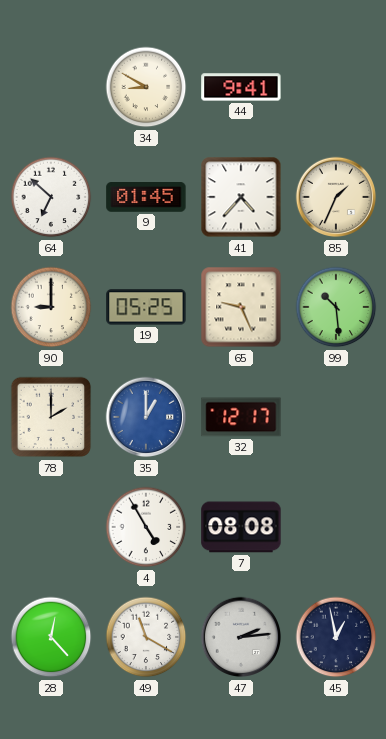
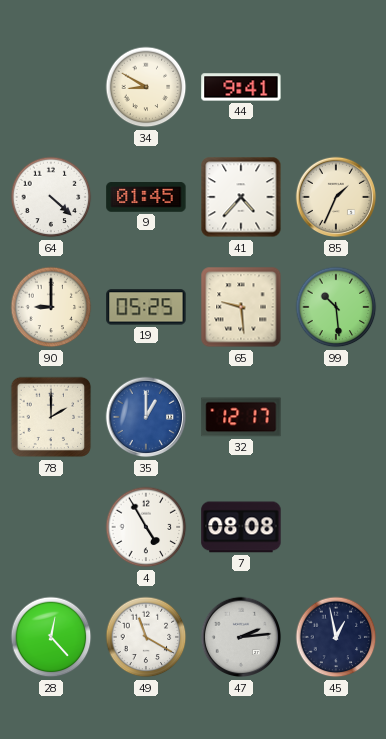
64: 6:52 -> 4:22 (51, 197)
65: 9:26 -> 9:29 (241, 307)
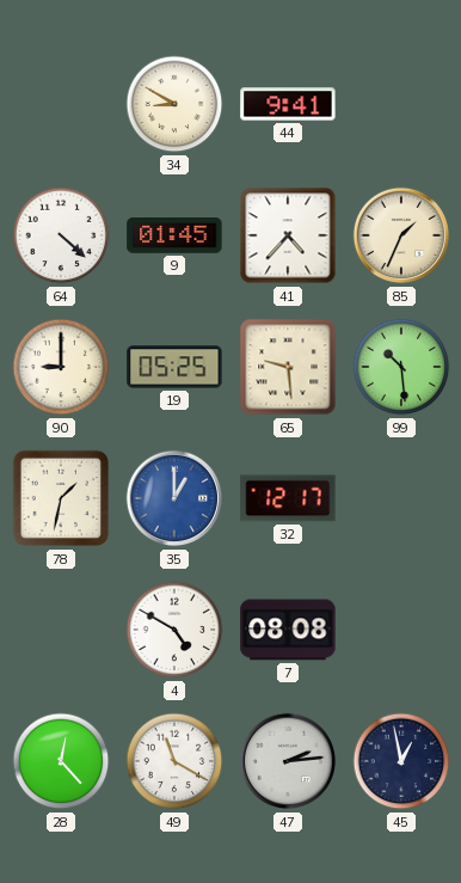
78: 2:00 -> 1:32 (61, 498)
4: 4:55 -> 4:50 (174, 630)
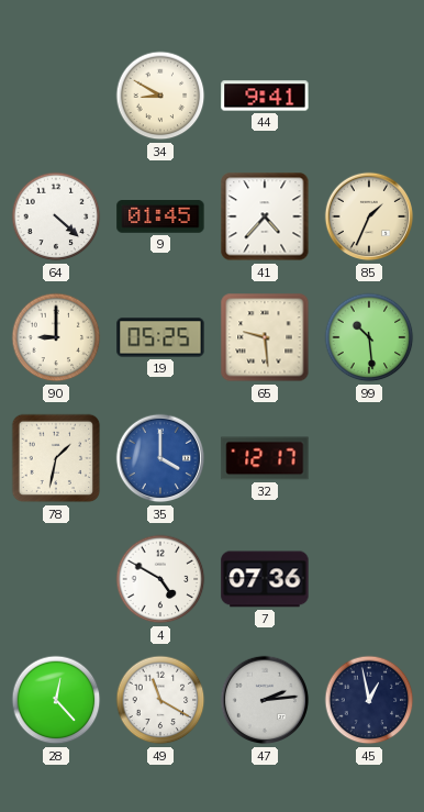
35: 1:00 -> 4:00 (160, 458)
7: 08:08 -> 07:36 (265, 579)
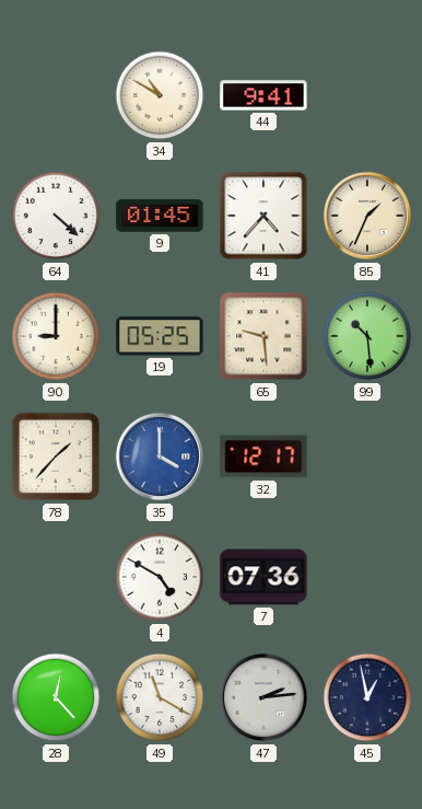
34: 8:50 -> 10:50 (160, 95)
78: 1:32 -> 1:37 (56, 456)
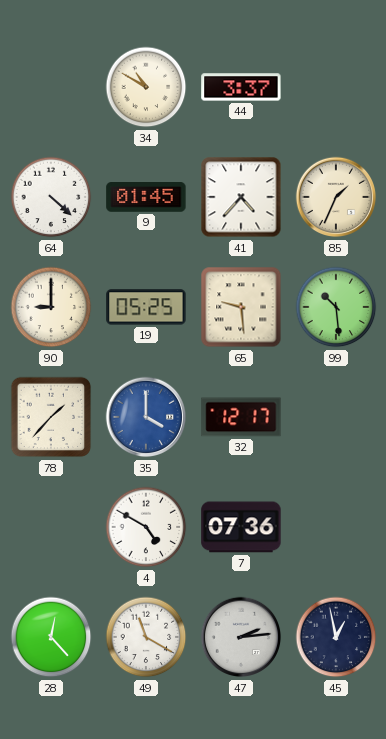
44: 9:41 -> 3:37 (241, 87)
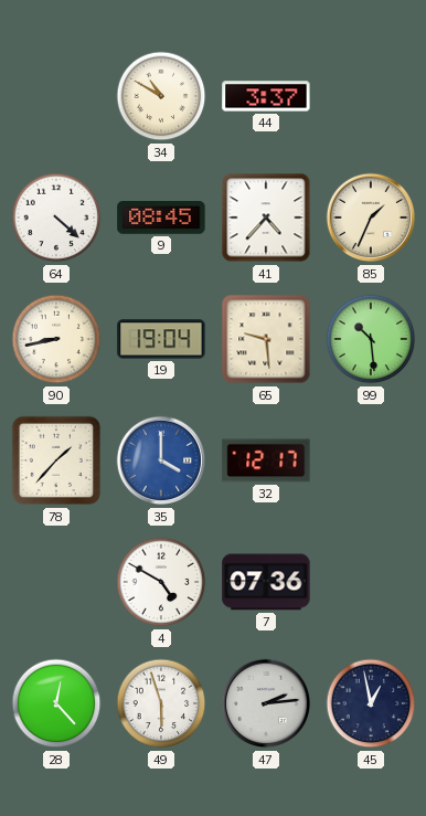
9: 01:45 -> 08:45 (161, 218)
90: 9:00 -> 8:43 (56, 339)
19: 05:25 -> 19:04 (161, 339)
49: 11:20 -> 5:57 (161, 703)
